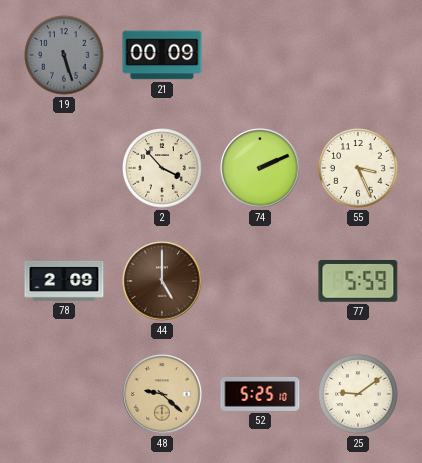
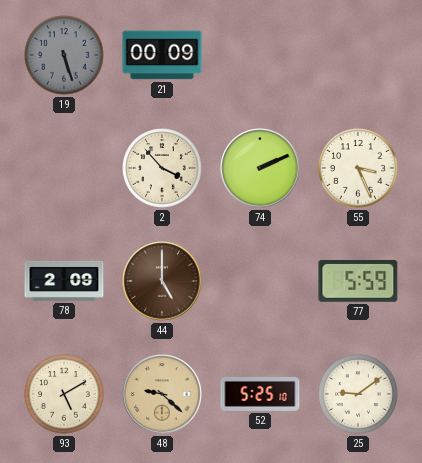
93: none -> 5:10 (64, 394)
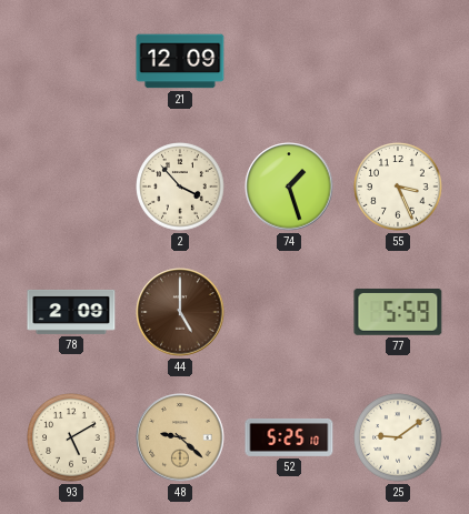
19: 5:27 -> none (64, 55)
21: 00:09 -> 12:09 (180, 61)
74: 2:11 -> 1:27 (289, 187)
